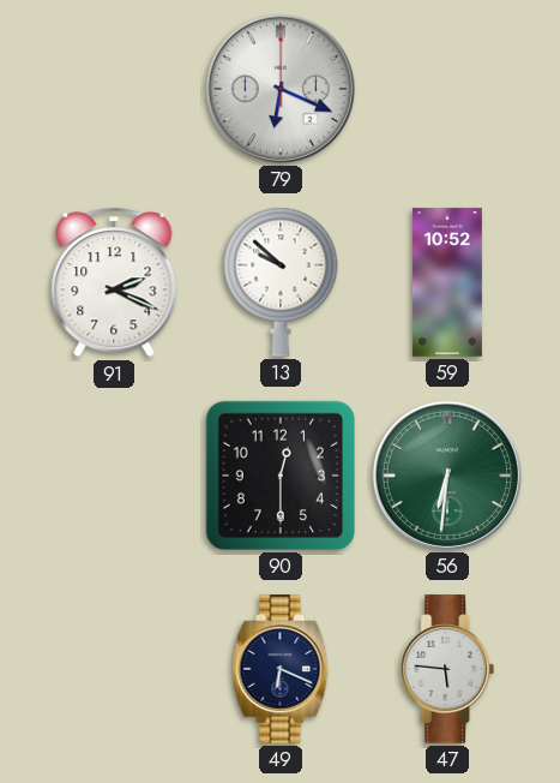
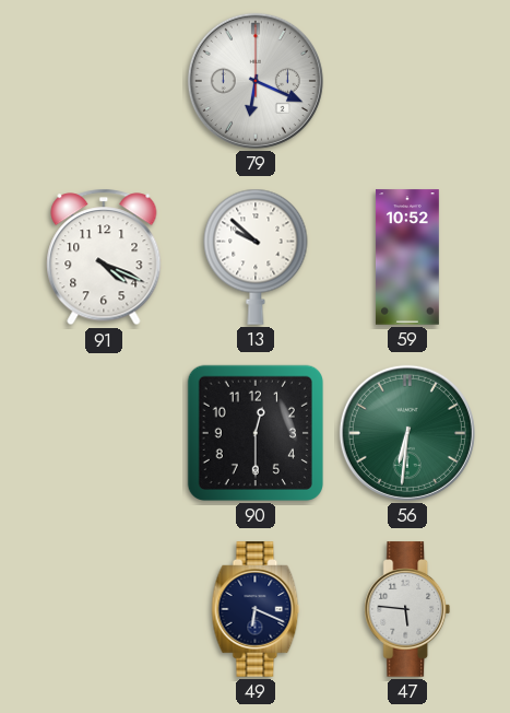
91: 2:19 -> 4:19 (104, 257)
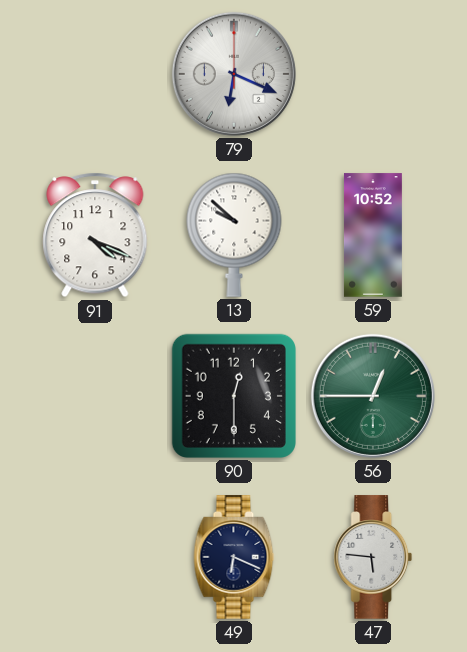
56: 6:31 -> 12:45 (373, 396)
